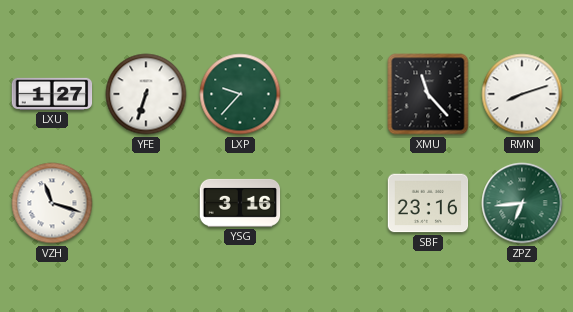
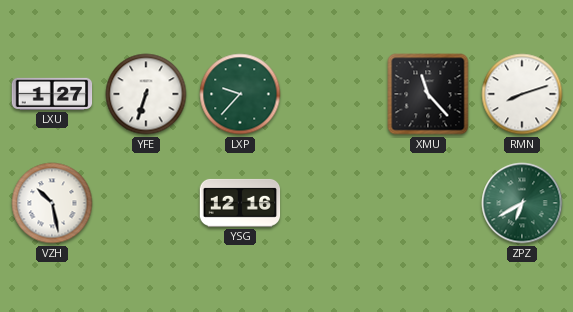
VZH: 11:18 -> 10:28 (52, 203)
YSG: 3:16 -> 12:16 (240, 203)
SBF: 23:16 -> none (428, 203)
ZPZ: 6:44 -> 6:40 (522, 203)
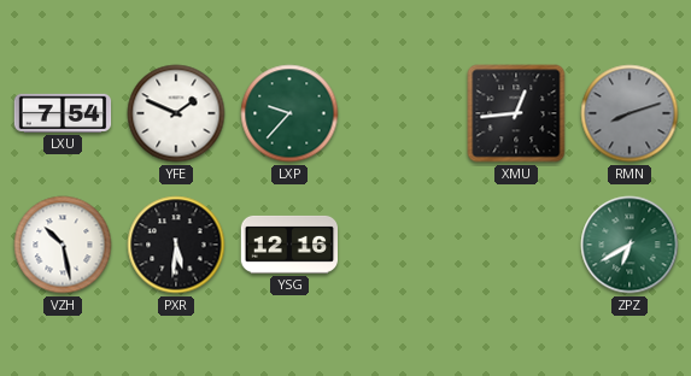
LXU: 1:27 -> 7:54 (63, 113)
YFE: 6:33 -> 1:49 (176, 113)
XMU: 11:23 -> 12:44 (516, 113)
RMN dial: white -> grey (629, 113)
PXR: none -> 5:31 (176, 245)
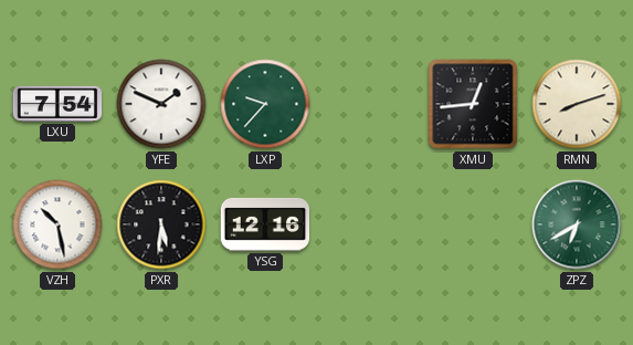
RMN dial: grey -> cream (577, 104)
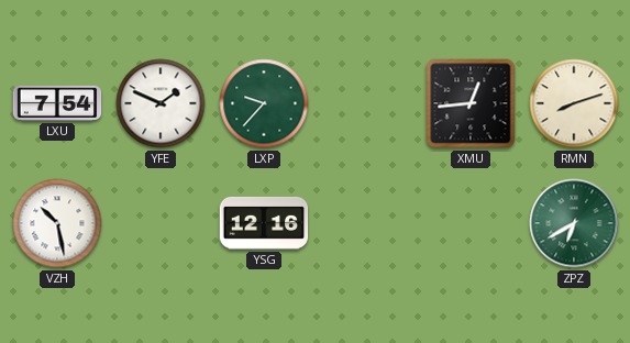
PXR: 5:31 -> none (161, 224)
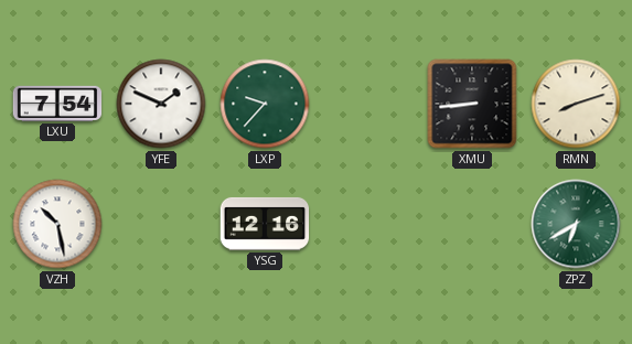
XMU: 12:44 -> 8:44 (472, 104)
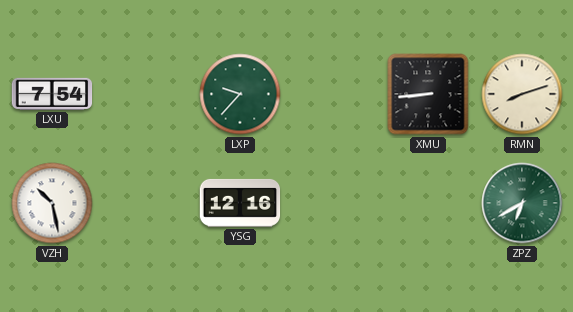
YFE: 1:49 -> none (161, 104)
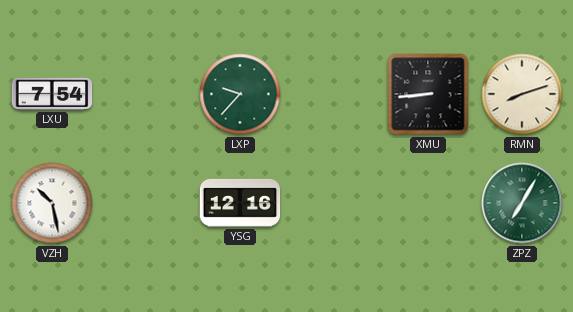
ZPZ: 6:40 -> 7:05 (522, 203)
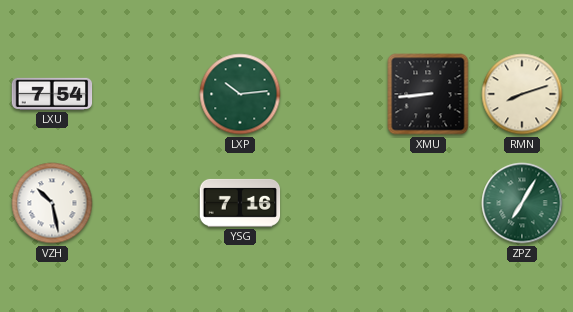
LXP: 9:37 -> 10:14 (240, 94)
YSG: 12:16 -> 7:16 (240, 203)
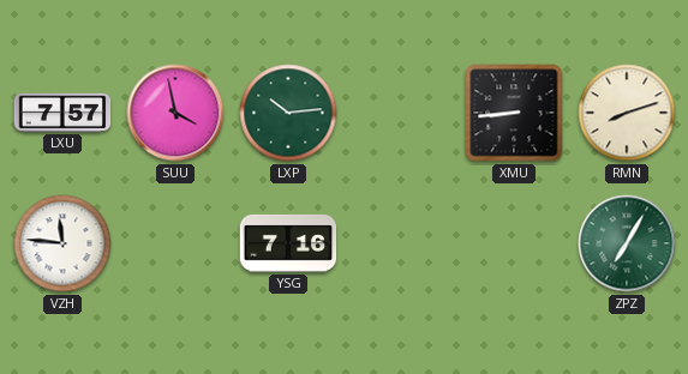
LXU: 7:54 -> 7:57 (62, 113)
SUU: none -> 3:58 (175, 113)
VZH: 10:28 -> 11:46 (62, 243)
